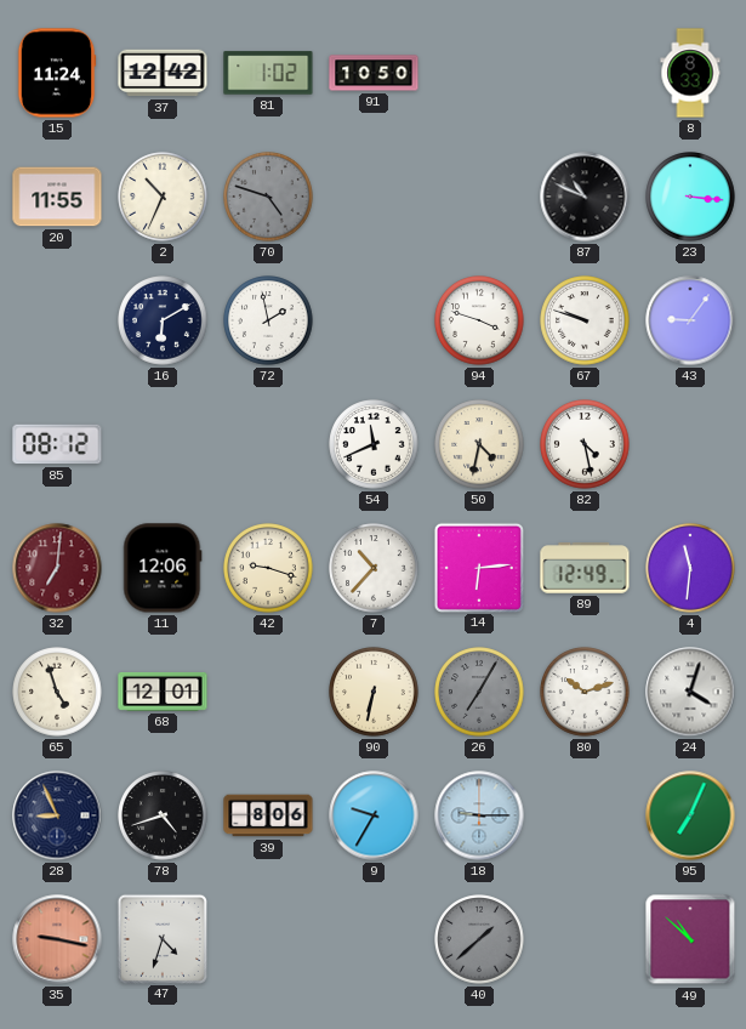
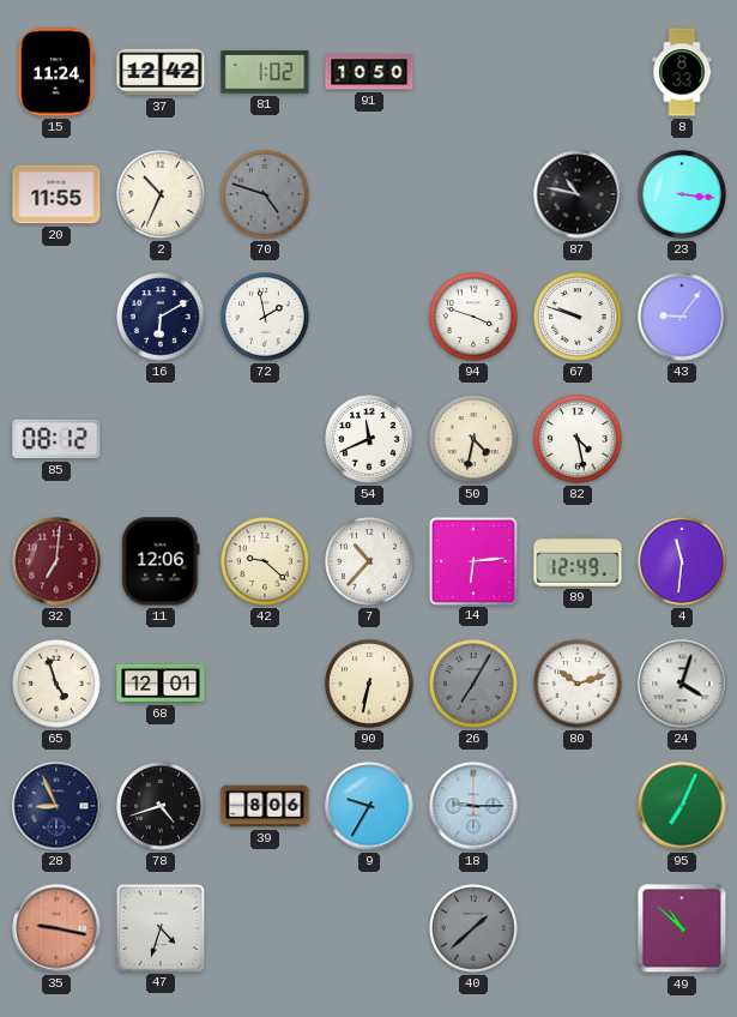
87: 10:49 -> 10:47 (578, 194)
42: 9:18 -> 9:22 (265, 561)
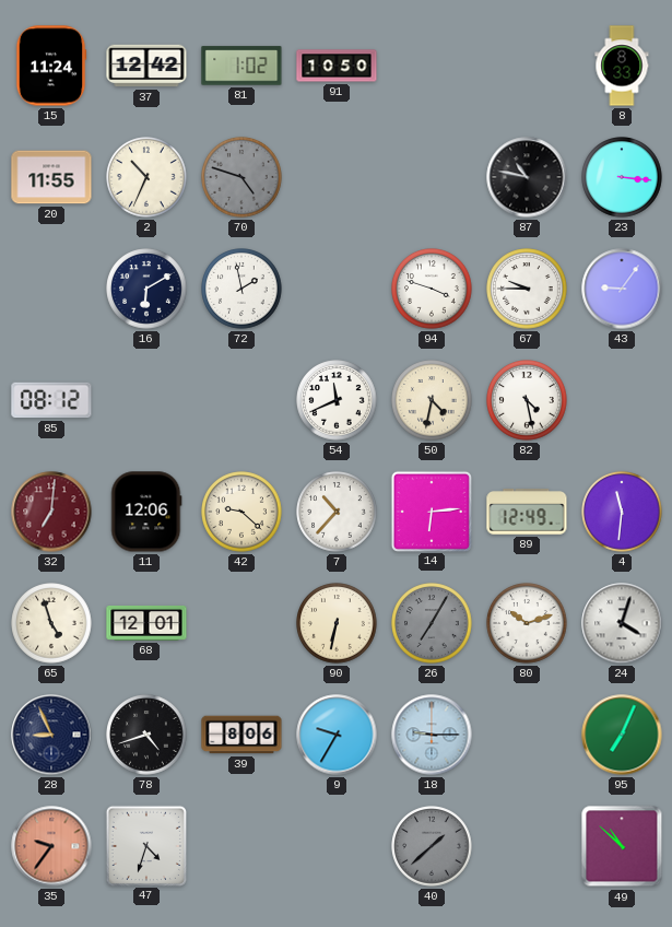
67: 9:48 -> 9:45 (527, 289)
35: 9:17 -> 9:36 (51, 846)
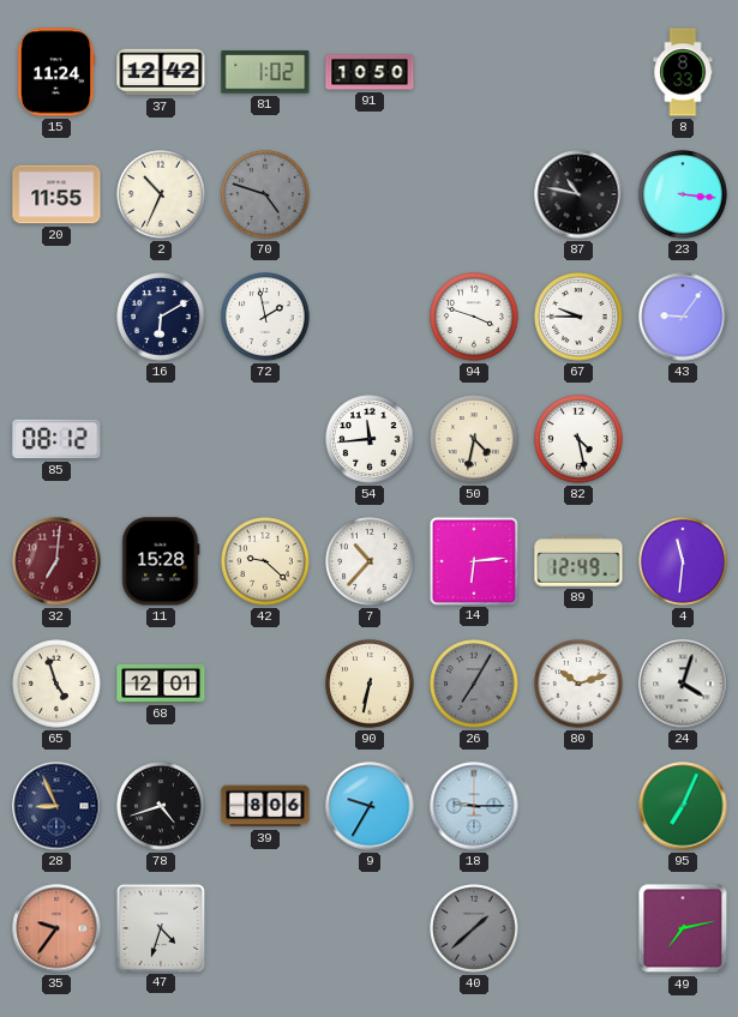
54: 11:41 -> 11:44 (370, 439)
11: 12:06 -> 15:28 (161, 561)
49: 10:52 -> 7:13 (683, 928)
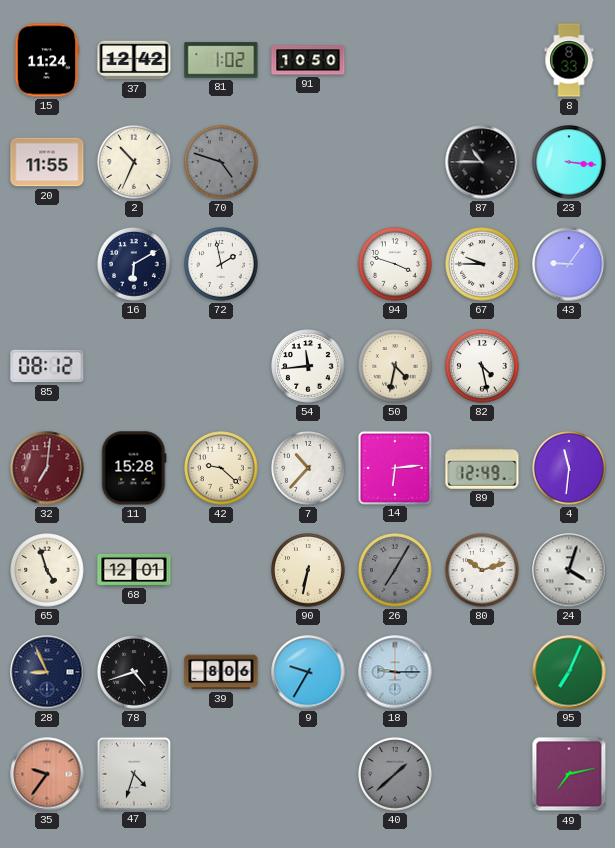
87: 10:47 -> 10:45 (482, 162)
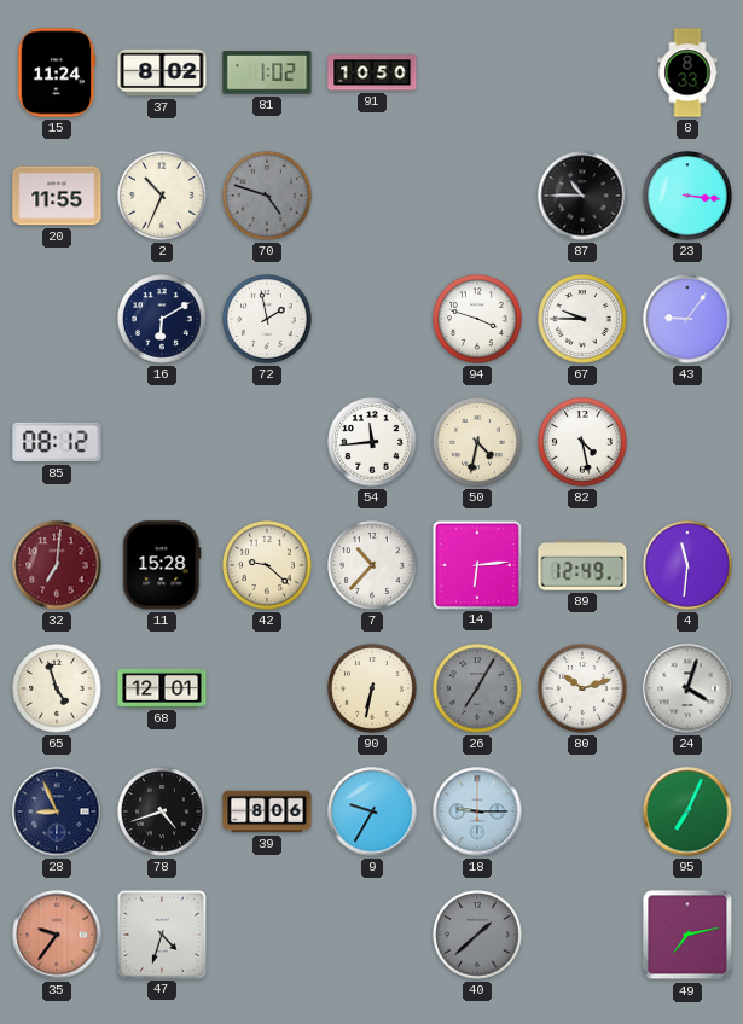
37: 12:42 -> 8:02 (162, 72)
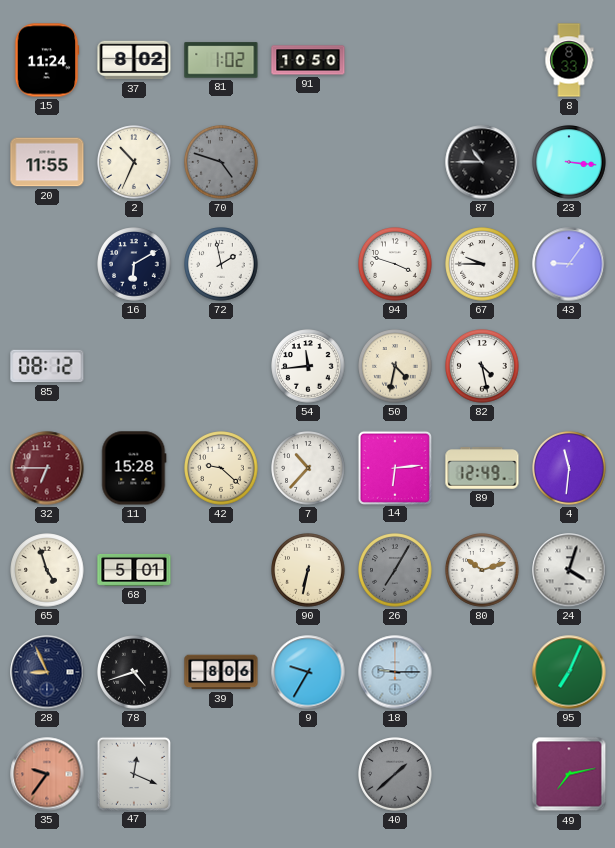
32: 7:01 -> 6:45 (47, 468)
68: 12:01 -> 5:01 (134, 570)
47: 4:33 -> 12:19 (133, 773)
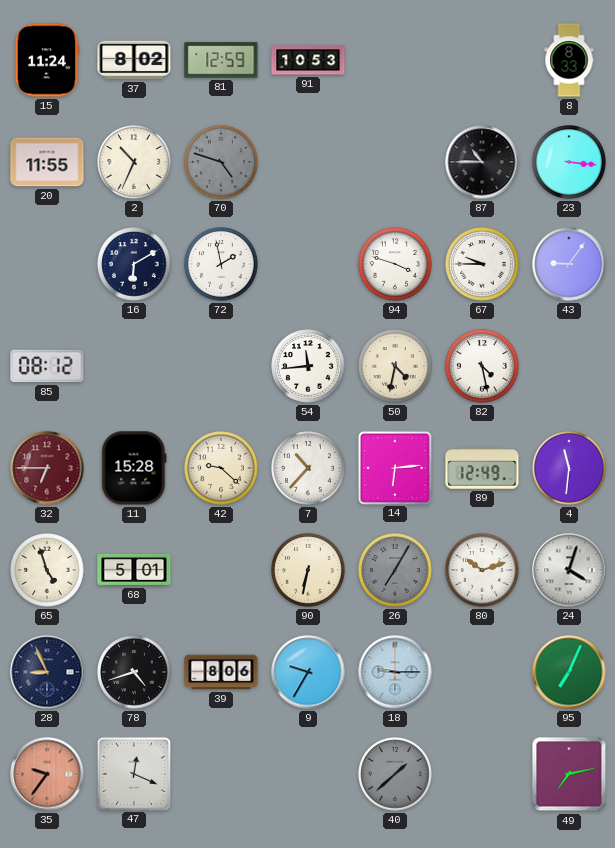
81: 1:02 -> 12:59 (221, 60)
91: 10:50 -> 10:53 (308, 60)
